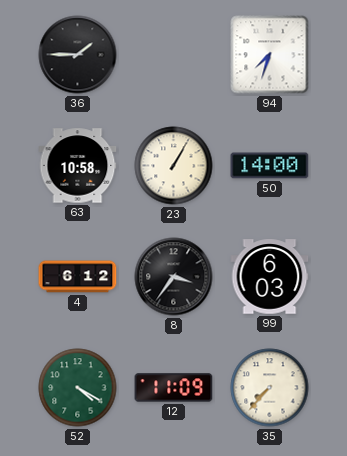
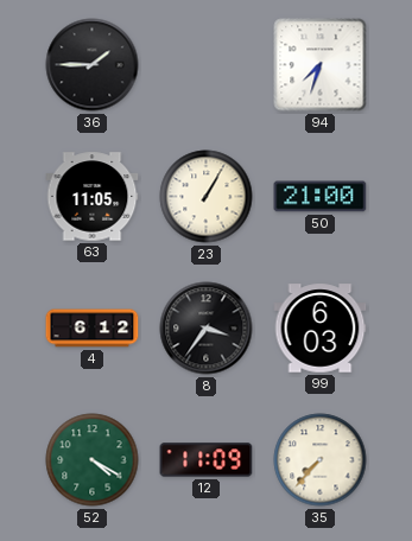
63: 10:58 -> 11:05 (93, 197)
50: 14:00 -> 21:00 (321, 197)
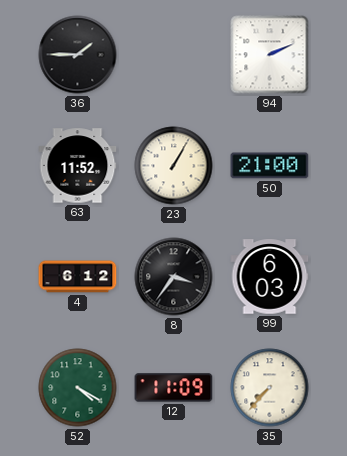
94: 7:33 -> 2:11 (270, 55)
63: 11:05 -> 11:52 (78, 166)
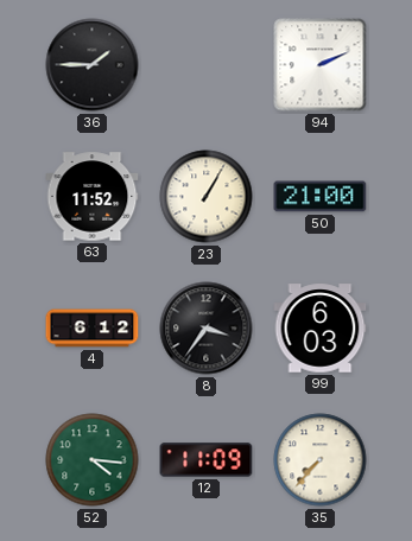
52: 4:20 -> 4:16 (93, 460)
